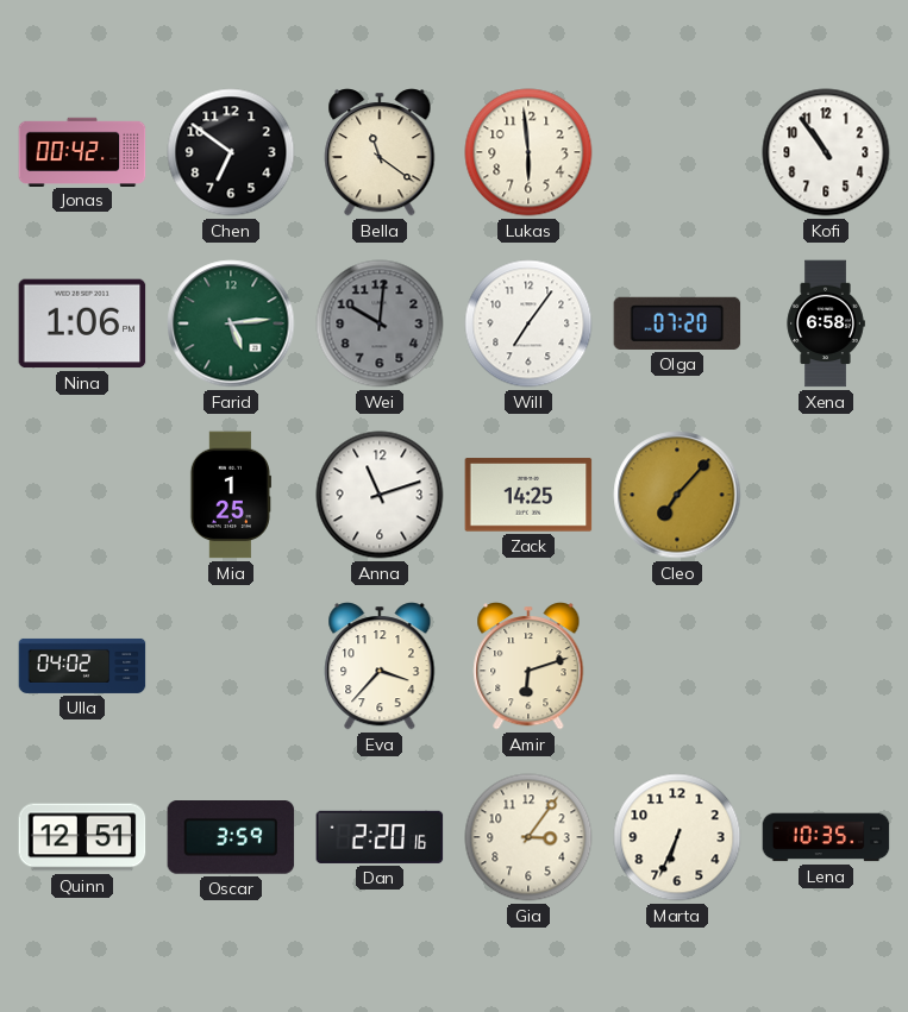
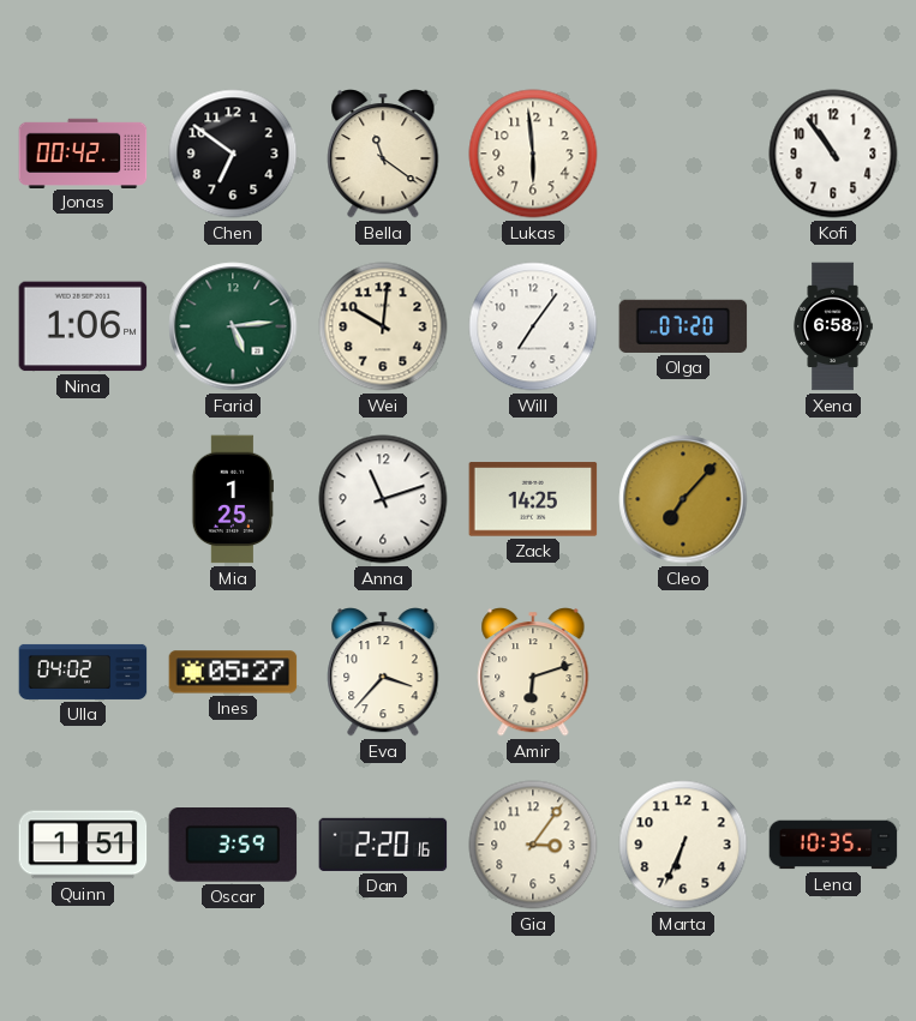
Wei dial: grey -> cream (383, 326)
Ines: none -> 05:27 (233, 672)
Quinn: 12:51 -> 1:51 (83, 845)
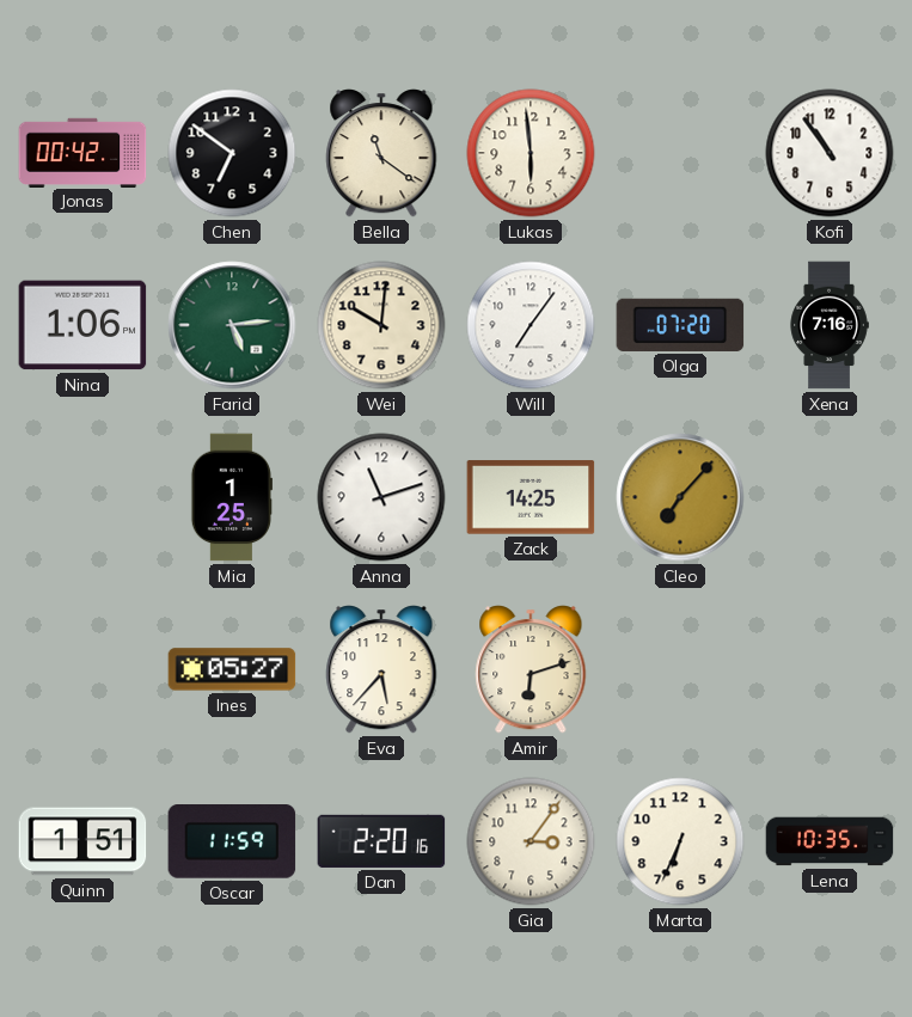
Xena: 6:58 -> 7:16 (830, 325)
Ulla: 04:02 -> none (83, 672)
Eva: 3:37 -> 5:37 (381, 669)
Oscar: 3:59 -> 11:59 (232, 843)
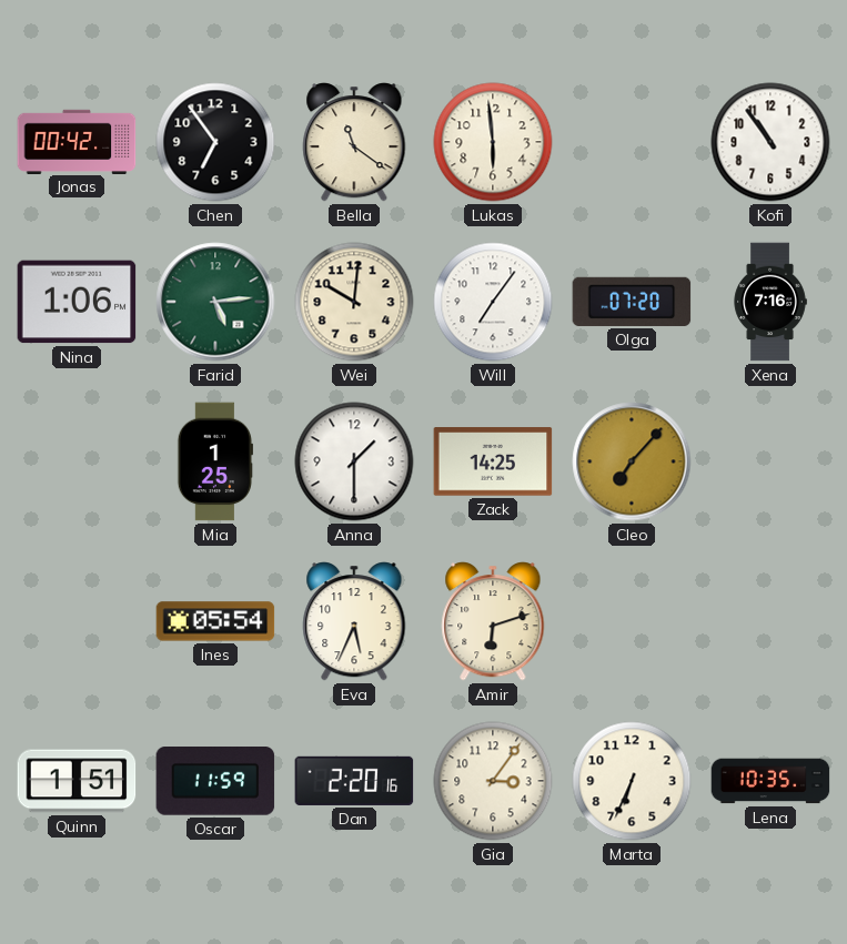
Chen: 6:51 -> 6:54 (215, 142)
Anna: 11:12 -> 1:30 (354, 461)
Ines: 05:27 -> 05:54 (215, 621)
Eva: 5:37 -> 5:34 (354, 621)
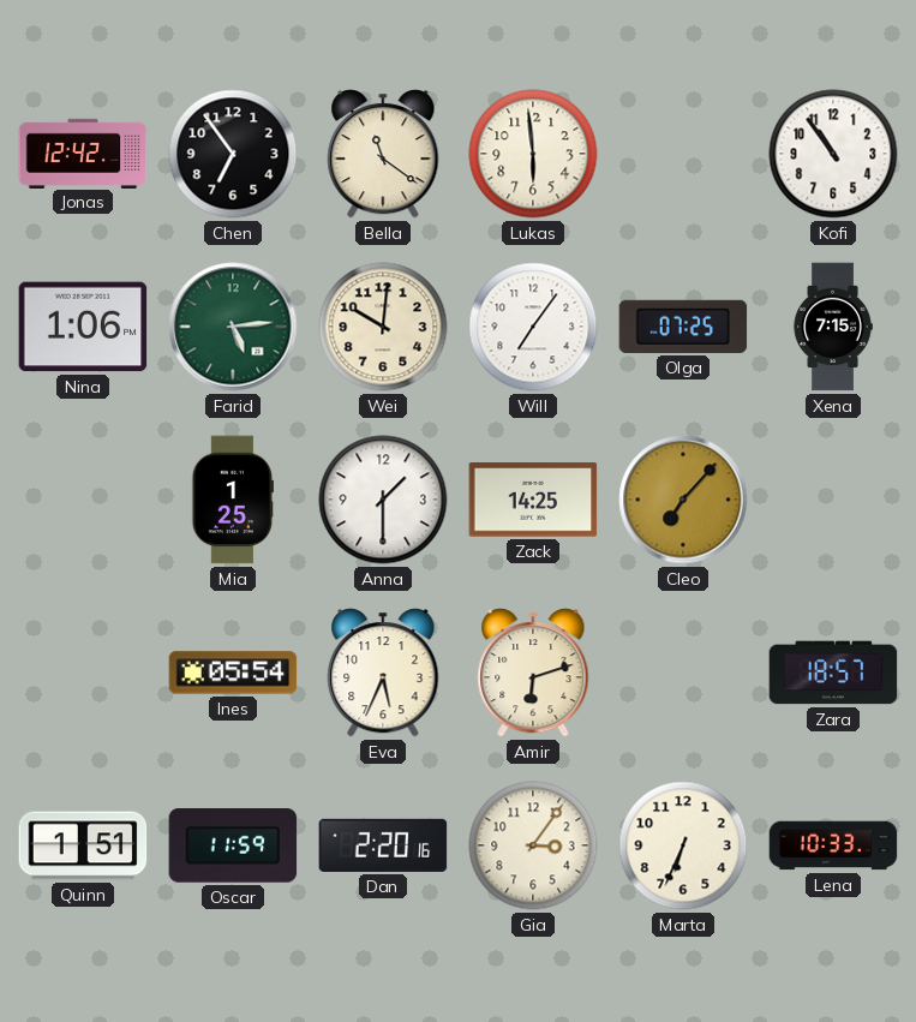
Jonas: 00:42 -> 12:42 (83, 153)
Olga: 07:20 -> 07:25 (683, 327)
Xena: 7:16 -> 7:15 (833, 327)
Zara: none -> 18:57 (833, 673)
Lena: 10:35 -> 10:33 (833, 845)
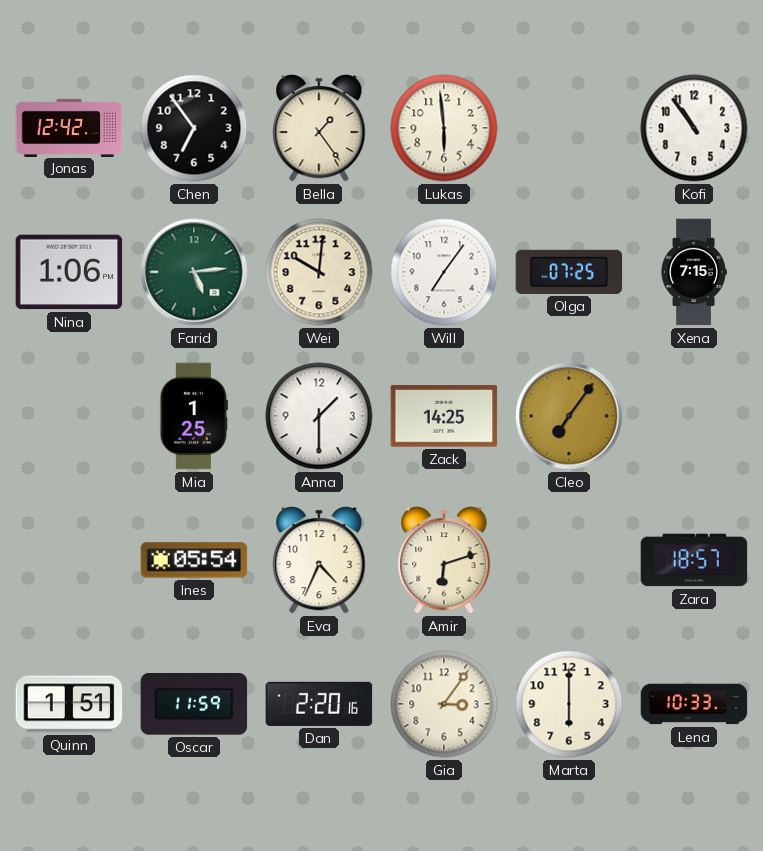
Bella: 11:21 -> 1:24 (319, 128)
Cleo: 7:07 -> 7:06 (569, 416)
Eva: 5:34 -> 4:34 (319, 560)
Marta: 6:34 -> 6:00 (569, 704)
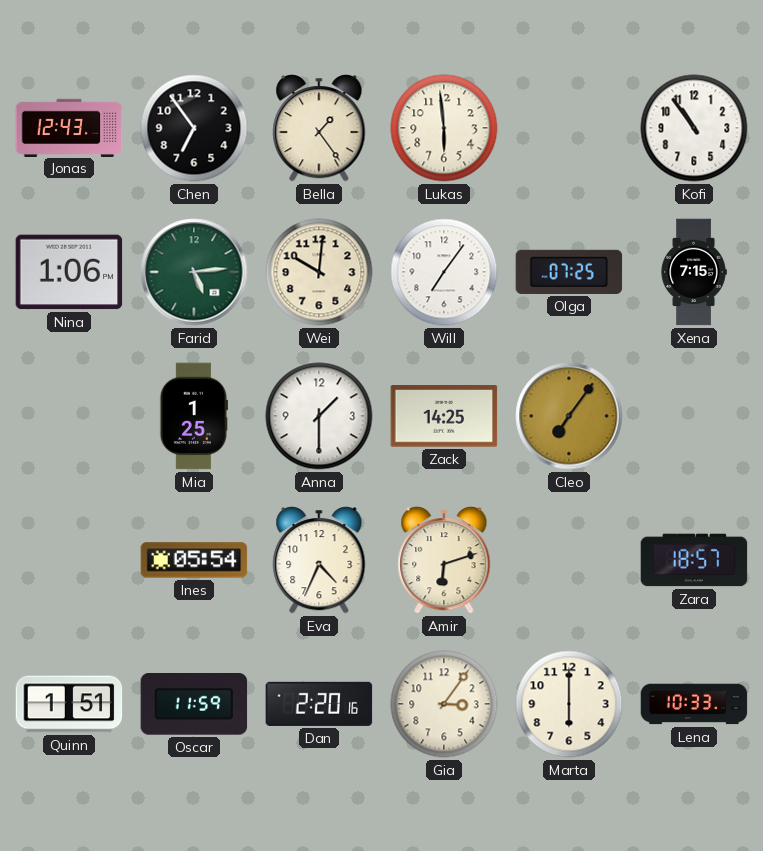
Jonas: 12:42 -> 12:43 (69, 127)
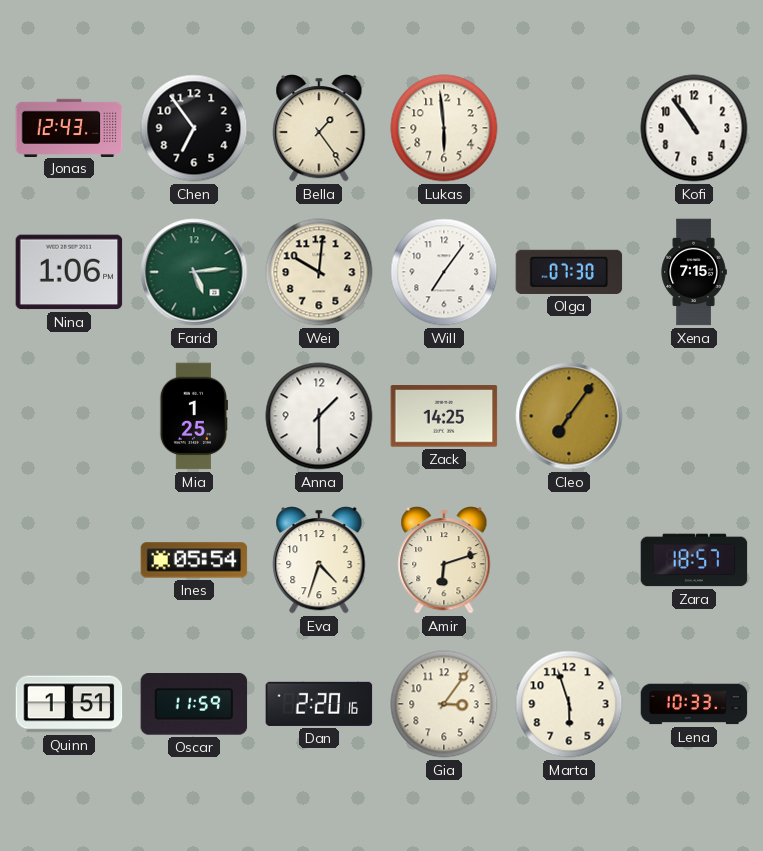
Olga: 07:25 -> 07:30 (569, 272)
Eva: 4:34 -> 4:33 (319, 560)
Marta: 6:00 -> 5:57 (569, 704)
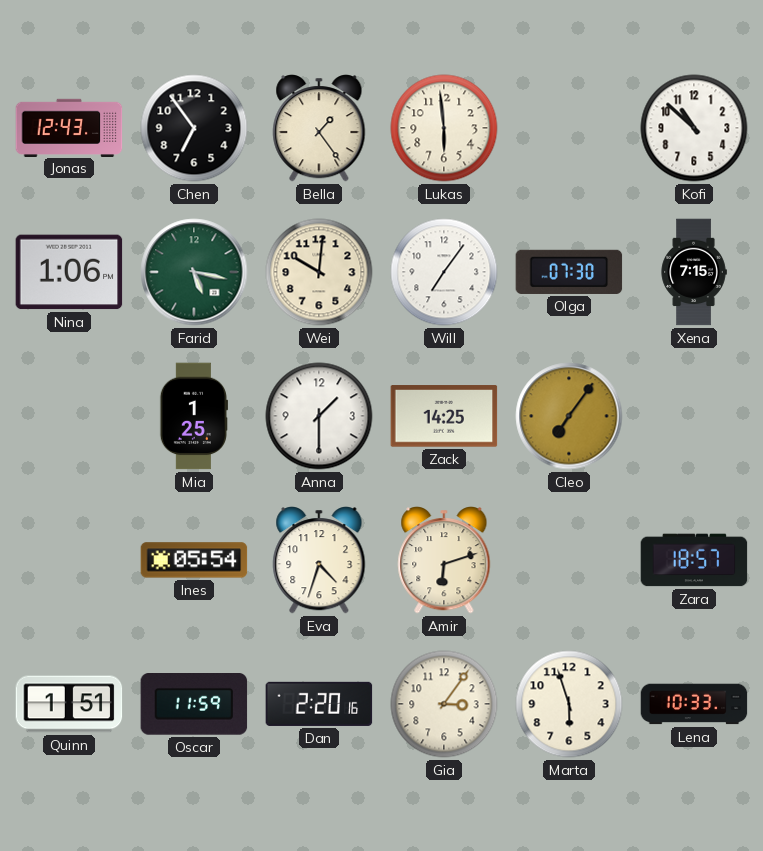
Kofi: 10:54 -> 10:52 (694, 128)
Farid: 5:14 -> 5:17 (194, 272)
